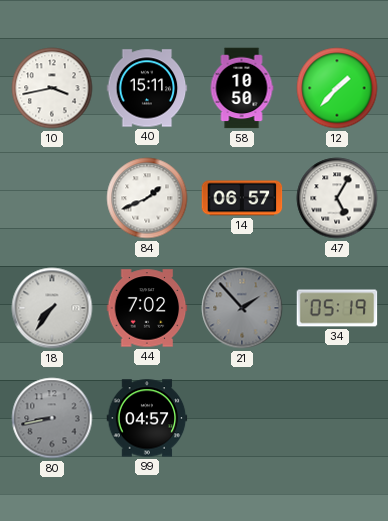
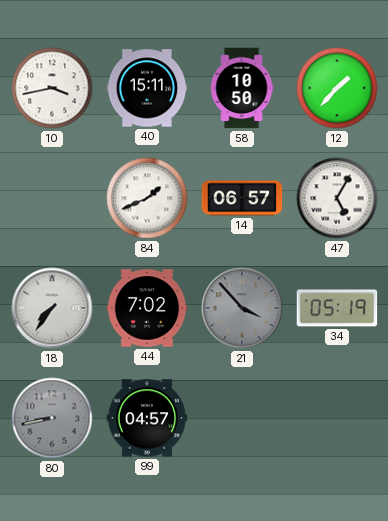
21: 1:53 -> 3:53 (242, 308)
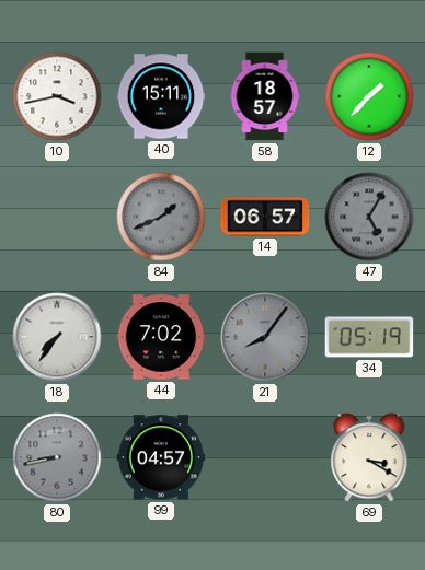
58: 10:50 -> 18:57 (265, 96)
84 dial: white -> grey (161, 217)
47 dial: white -> grey (369, 217)
21: 3:53 -> 8:06 (265, 337)
69: none -> 3:20 (369, 457)
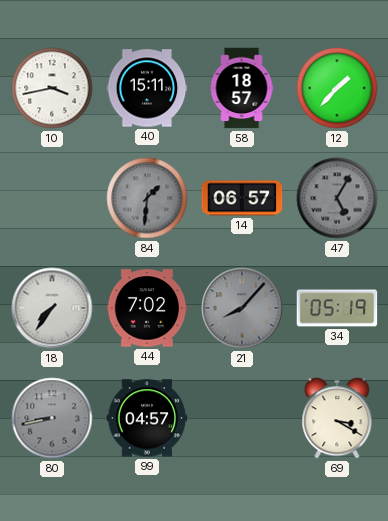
84: 1:41 -> 1:31 (147, 198)
21: 8:06 -> 8:07 (242, 308)
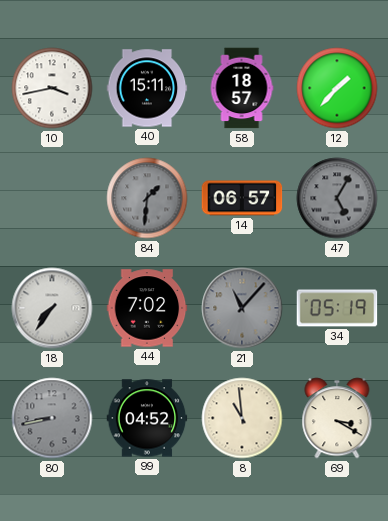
21: 8:07 -> 11:07 (242, 308)
99: 04:57 -> 04:52 (147, 418)
8: none -> 10:59 (242, 418)
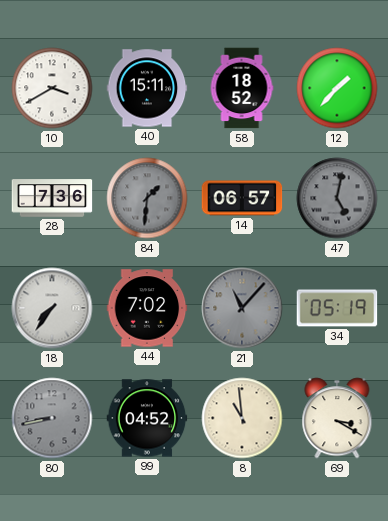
10: 3:43 -> 3:40 (52, 88)
58: 18:57 -> 18:52 (242, 88)
28: none -> 7:36 (52, 198)
47: 5:05 -> 5:02 (337, 198)
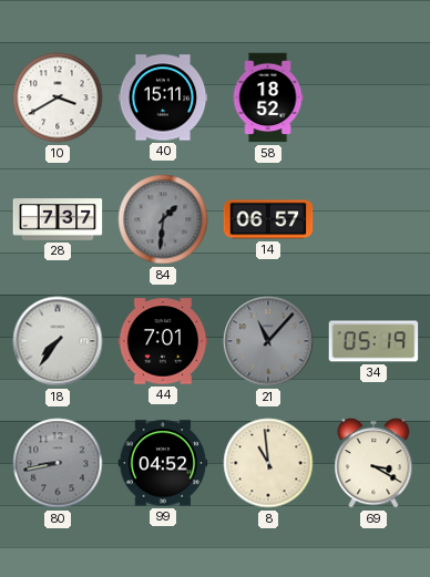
12: 1:37 -> none (337, 88)
28: 7:36 -> 7:37 (58, 219)
47: 5:02 -> none (337, 198)
44: 7:02 -> 7:01 (163, 341)
